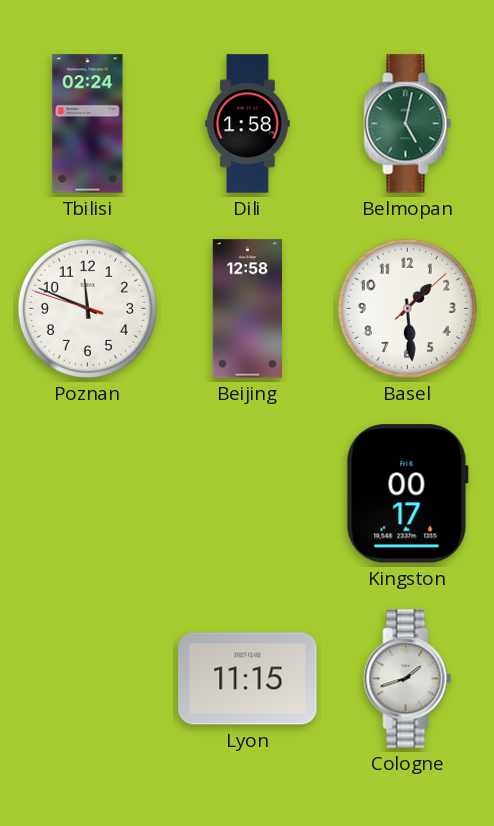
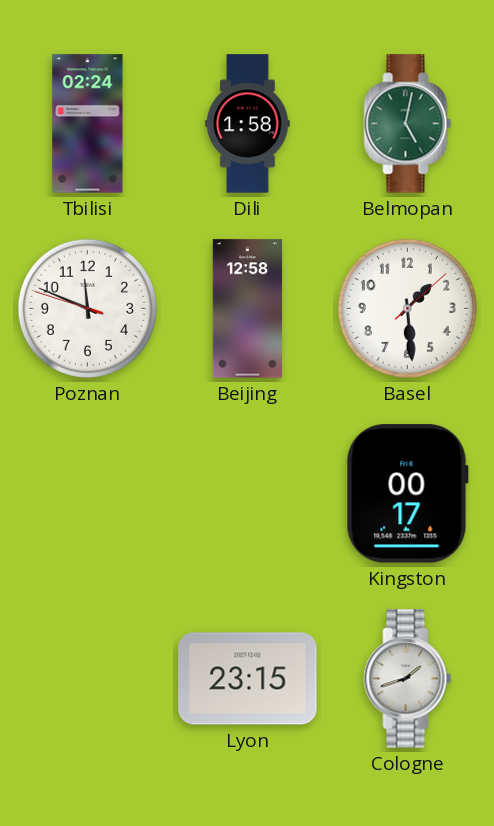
Lyon: 11:15 -> 23:15 (248, 679)
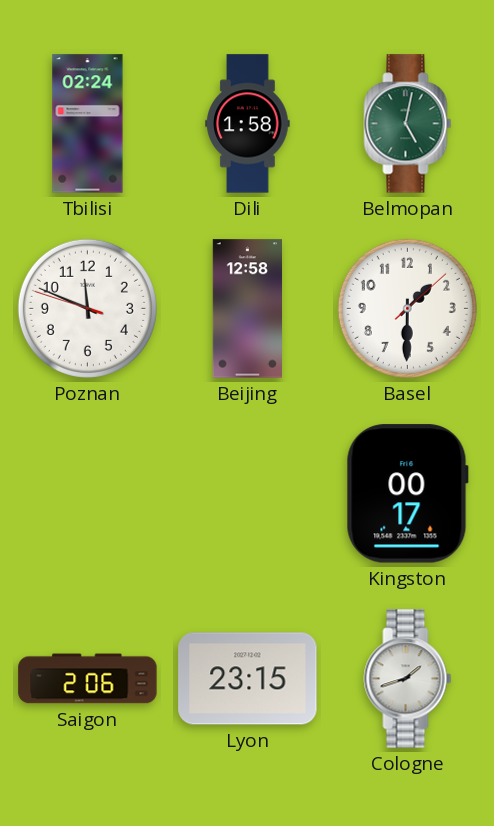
Basel: 1:29 -> 1:30 (407, 308)
Saigon: none -> 2:06 (88, 679)
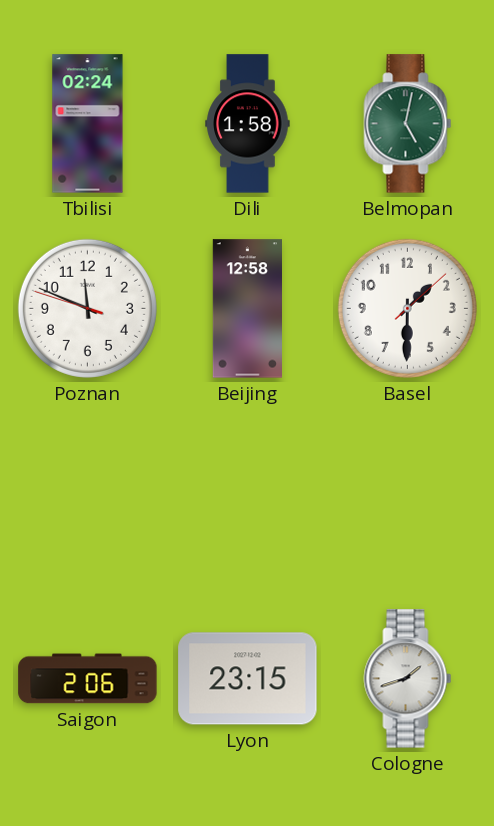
Kingston: 00:17 -> none (407, 494)
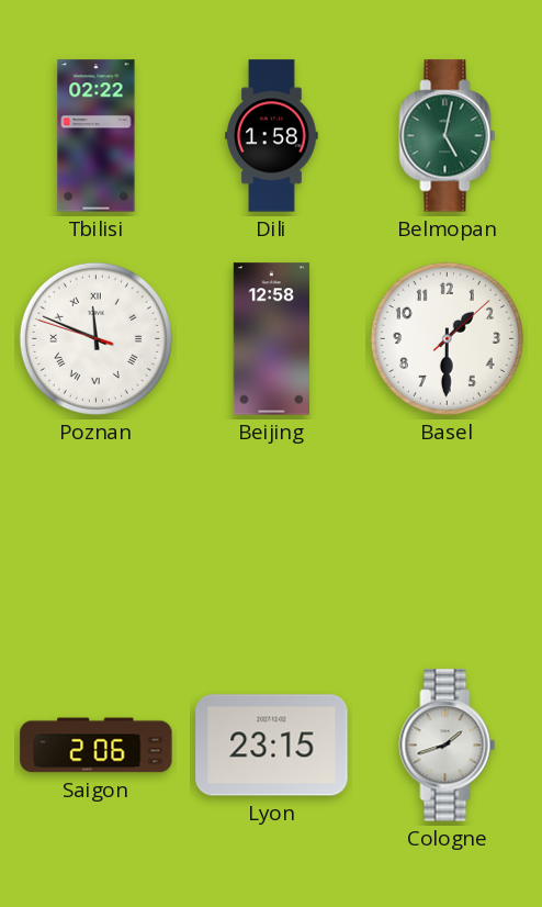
Tbilisi: 02:24 -> 02:22 (97, 136)
Poznan numerals: Arabic -> Roman (95, 338)
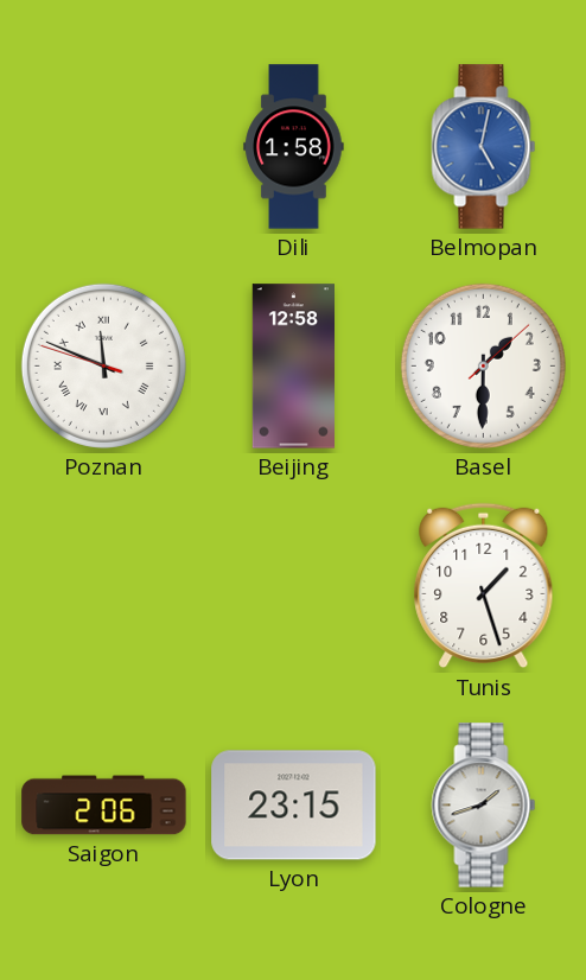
Tbilisi: 02:22 -> none (97, 136)
Belmopan dial: green -> blue (484, 147)
Tunis: none -> 1:27 (484, 586)
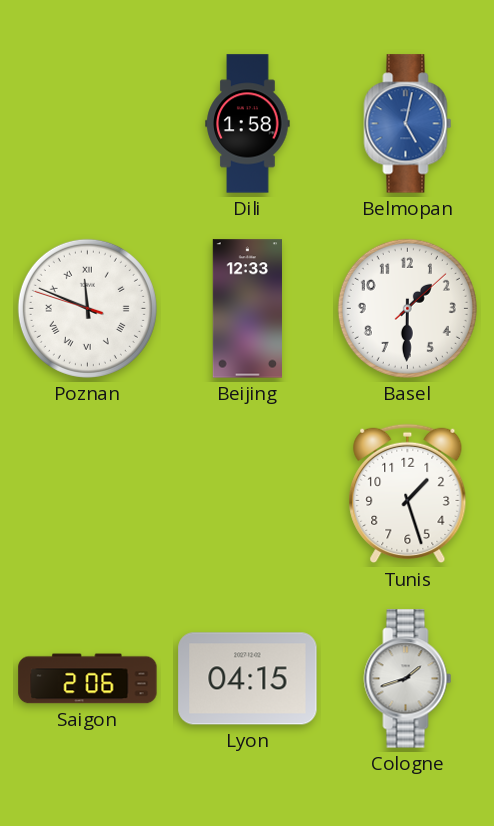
Beijing: 12:58 -> 12:33 (247, 309)
Lyon: 23:15 -> 04:15 (248, 679)
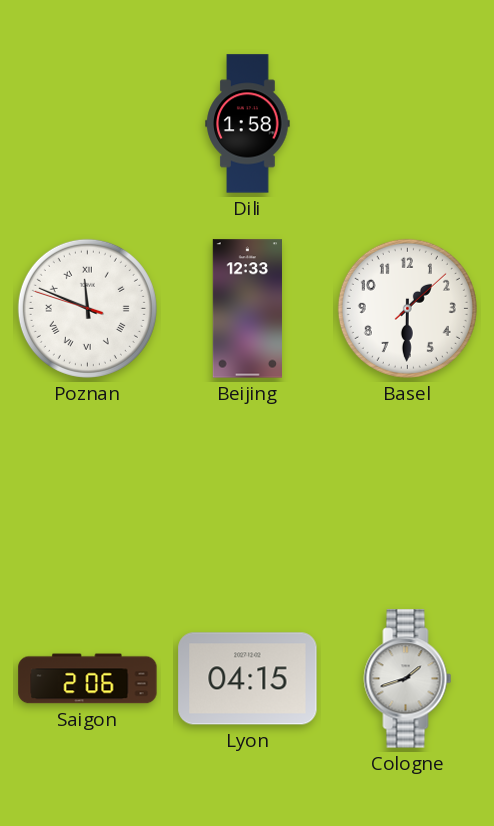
Belmopan: 5:02 -> none (408, 124)
Tunis: 1:27 -> none (408, 494)
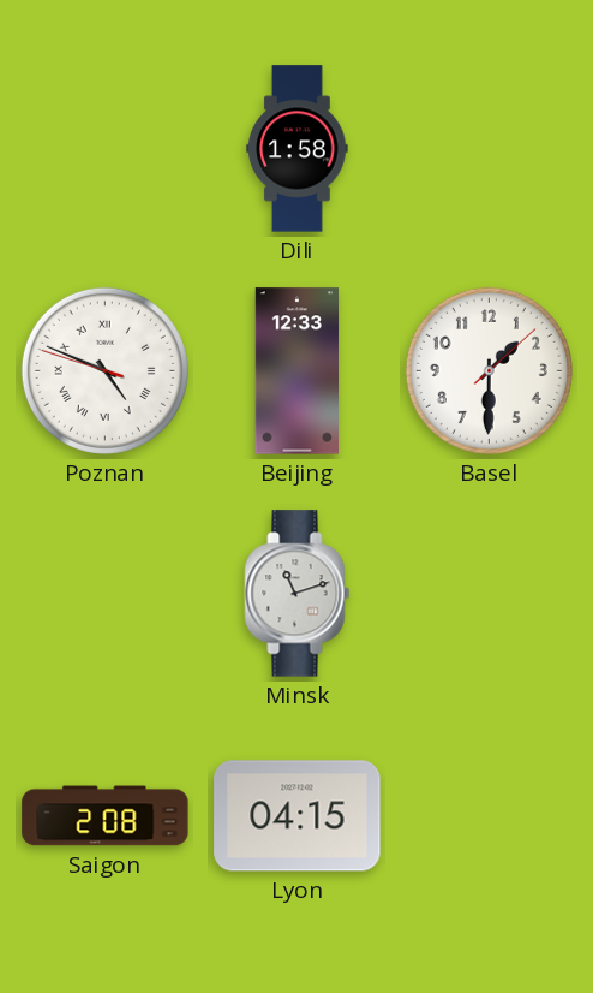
Poznan: 11:48 -> 4:48 (104, 370)
Minsk: none -> 11:12 (298, 594)
Saigon: 2:06 -> 2:08 (106, 816)
Cologne: 1:42 -> none (408, 679)
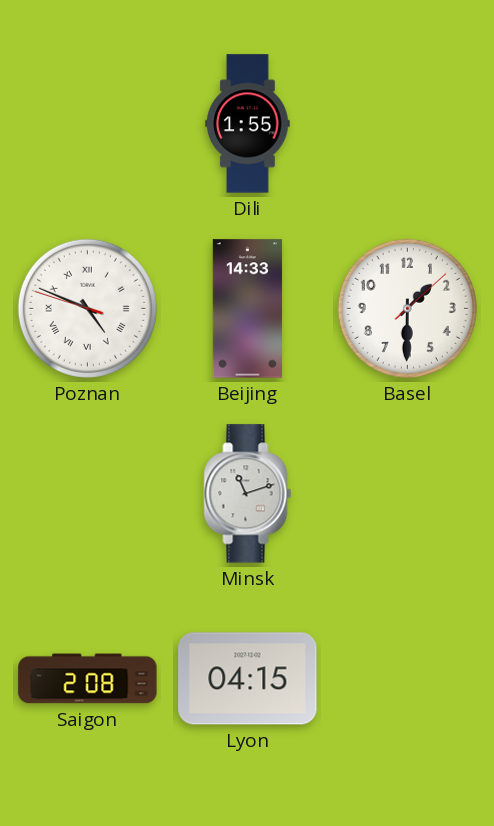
Dili: 1:58 -> 1:55 (248, 124)
Beijing: 12:33 -> 14:33 (247, 309)
